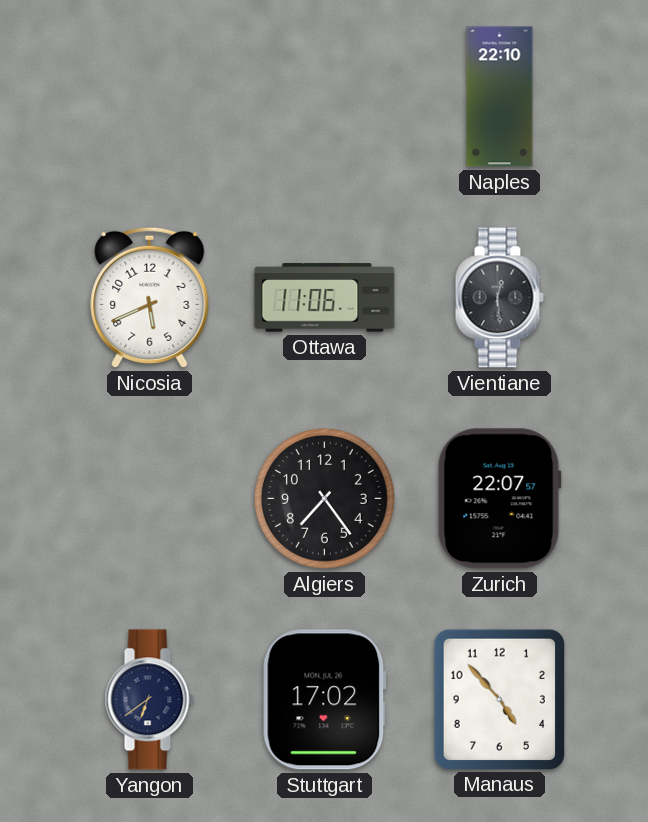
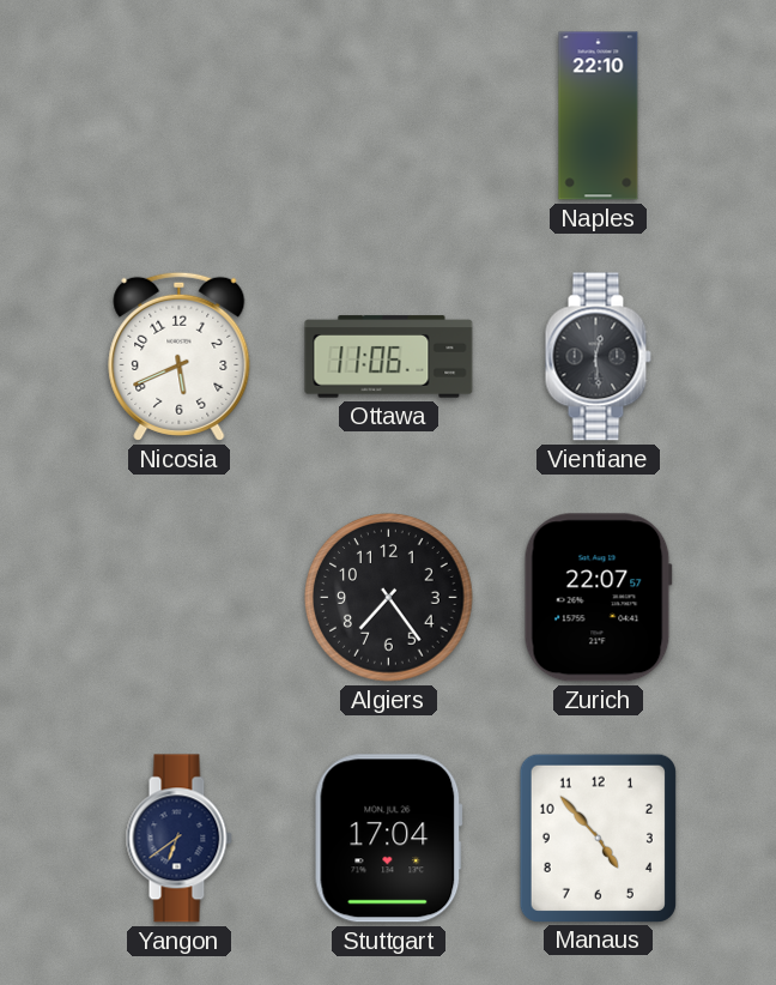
Stuttgart: 17:02 -> 17:04 (388, 839)
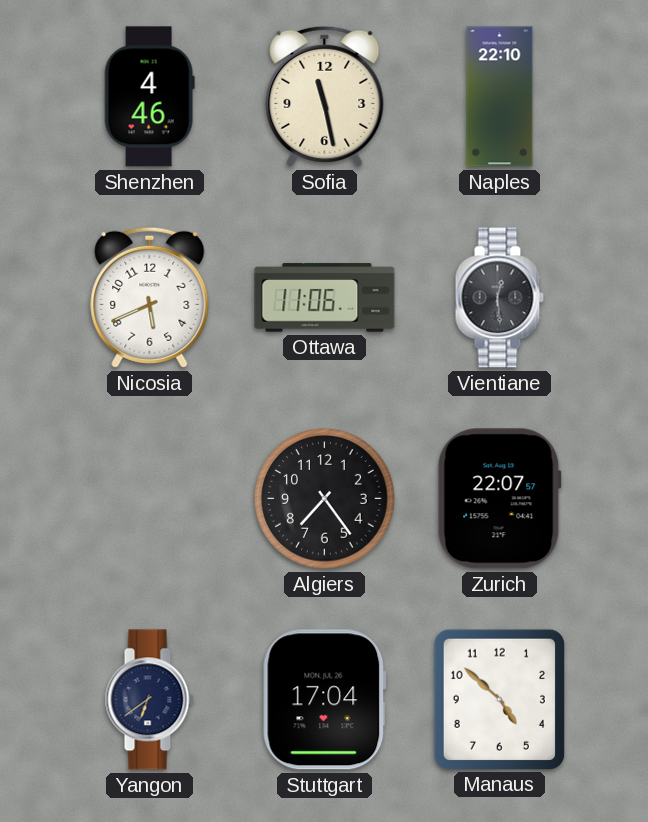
Shenzhen: none -> 4:46 (149, 97)
Sofia: none -> 11:28 (325, 96)
Manaus: 4:53 -> 4:52 (499, 699)
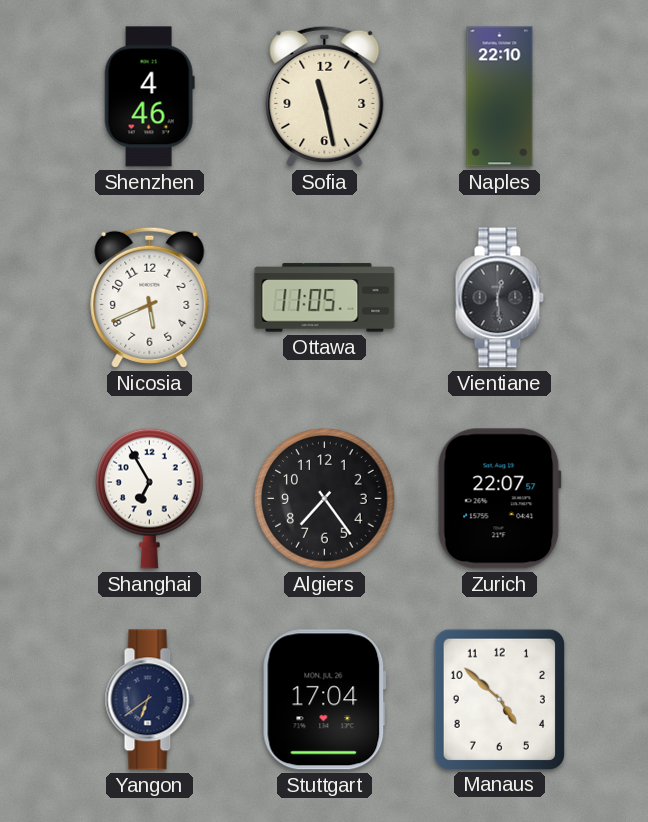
Ottawa: 11:06 -> 11:05 (325, 298)
Shanghai: none -> 6:55 (150, 498)
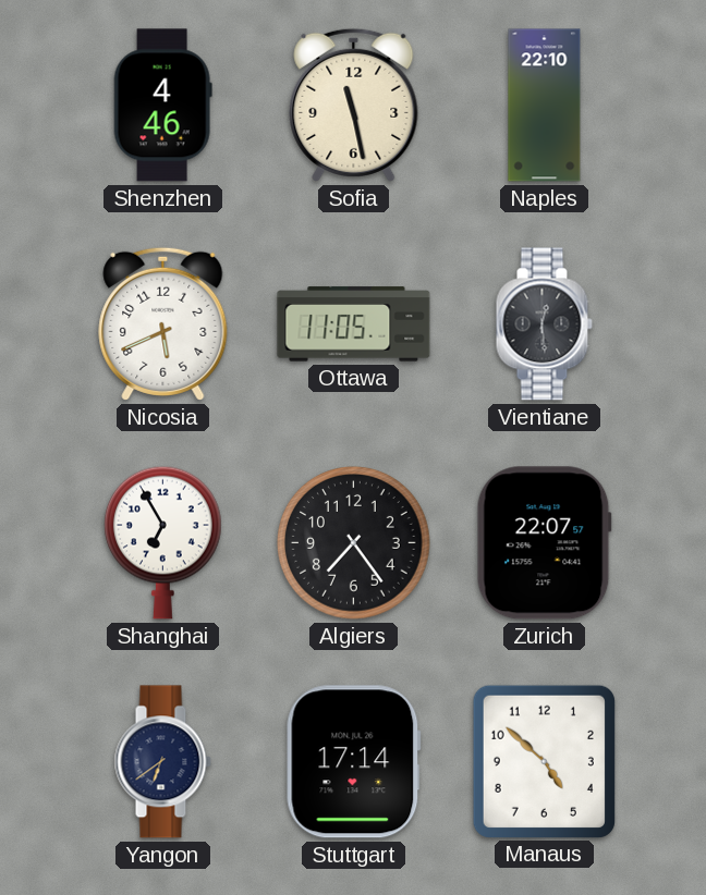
Stuttgart: 17:04 -> 17:14 (353, 762)
